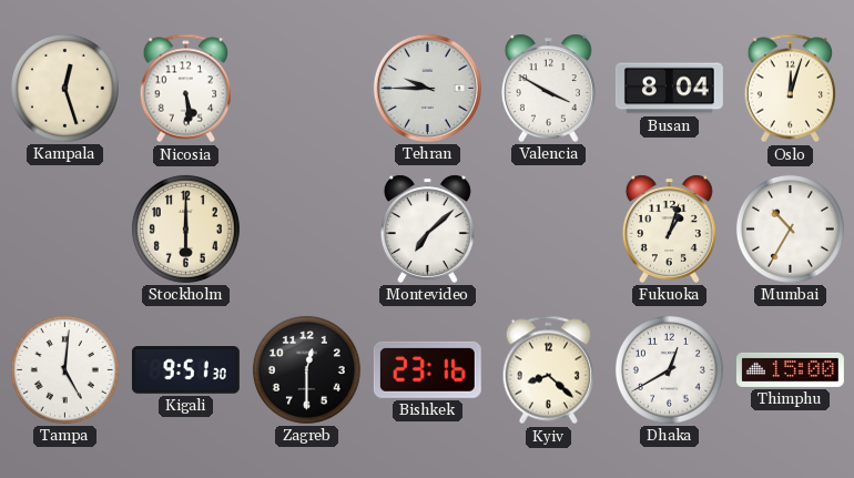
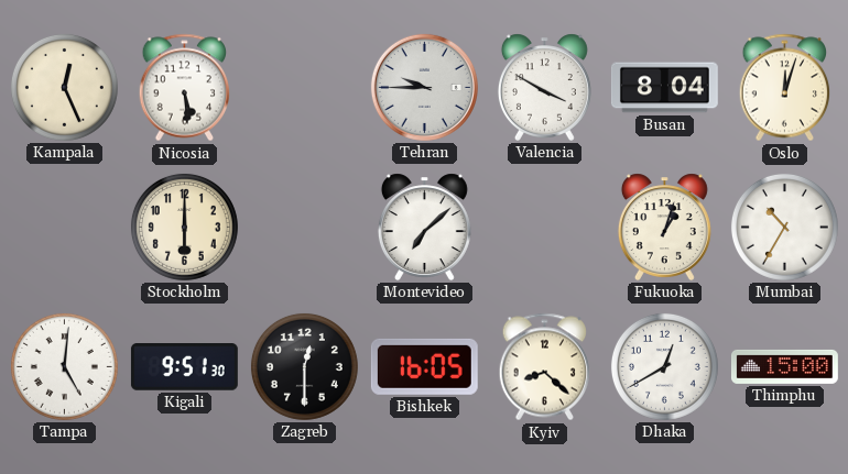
Kampala: 12:27 -> 12:26 (64, 87)
Bishkek: 23:16 -> 16:05 (424, 366)
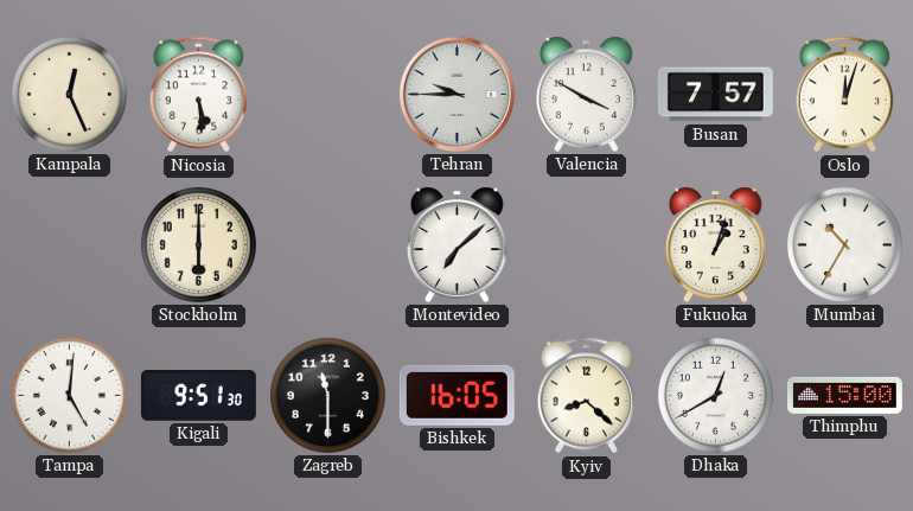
Busan: 8:04 -> 7:57 (715, 95)
Zagreb: 12:30 -> 11:30 (327, 395)
